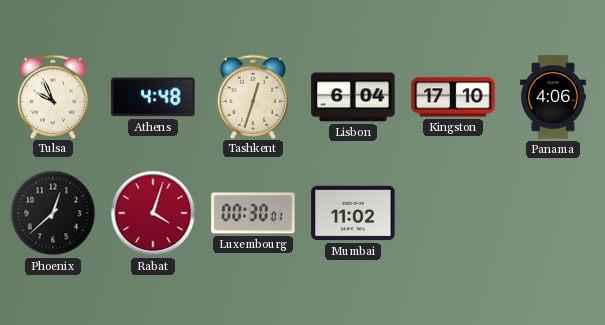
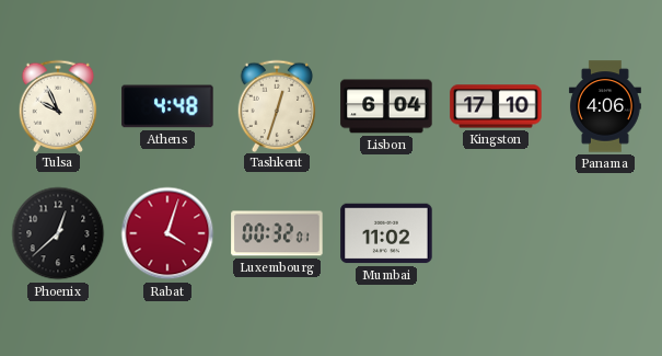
Luxembourg: 00:30 -> 00:32 (277, 233)
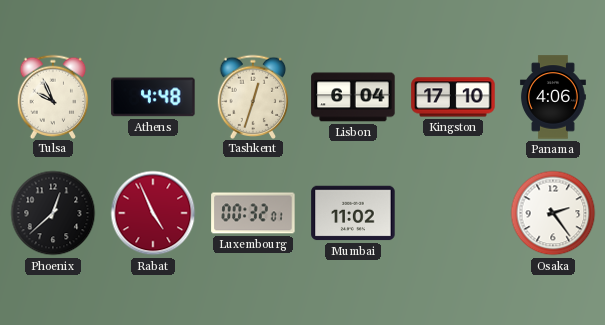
Rabat: 4:03 -> 4:56 (153, 213)
Osaka: none -> 2:24 (553, 213)
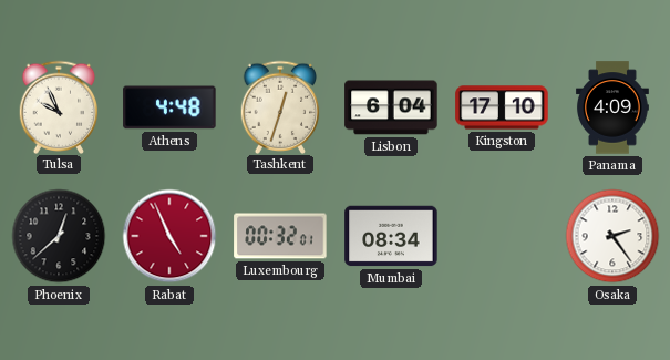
Panama: 4:06 -> 4:09 (612, 107)
Mumbai: 11:02 -> 08:34 (391, 236)
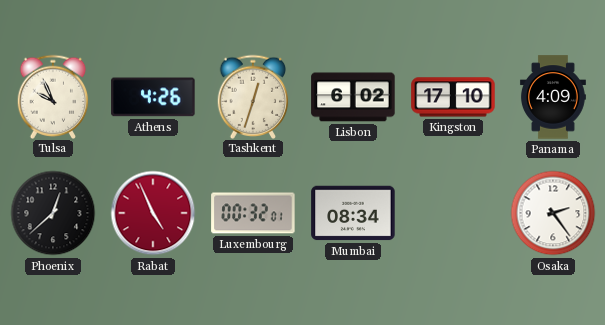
Athens: 4:48 -> 4:26 (153, 97)
Lisbon: 6:04 -> 6:02 (353, 97)
